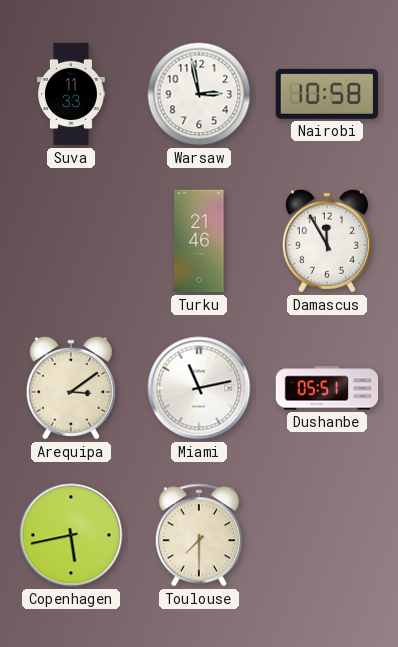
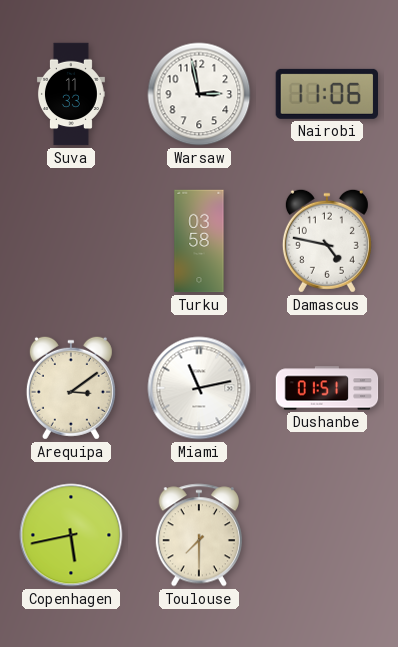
Nairobi: 10:58 -> 11:06 (326, 94)
Turku: 21:46 -> 03:58 (199, 241)
Damascus: 11:55 -> 4:47 (327, 241)
Dushanbe: 05:51 -> 01:51 (327, 388)
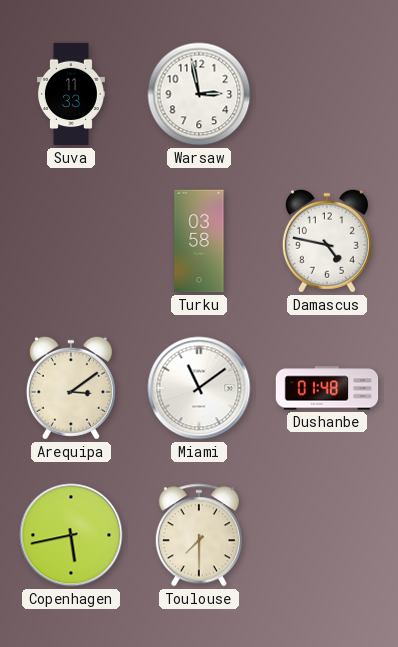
Nairobi: 11:06 -> none (326, 94)
Miami: 11:13 -> 11:09 (199, 388)
Dushanbe: 01:51 -> 01:48 (327, 388)
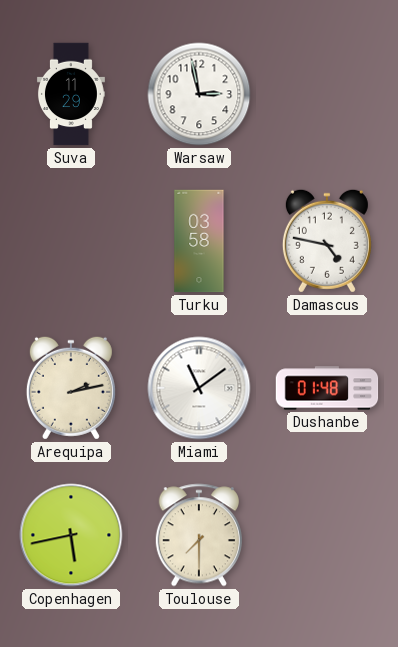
Suva: 11:33 -> 11:29 (71, 94)
Arequipa: 3:09 -> 2:13 (71, 388)
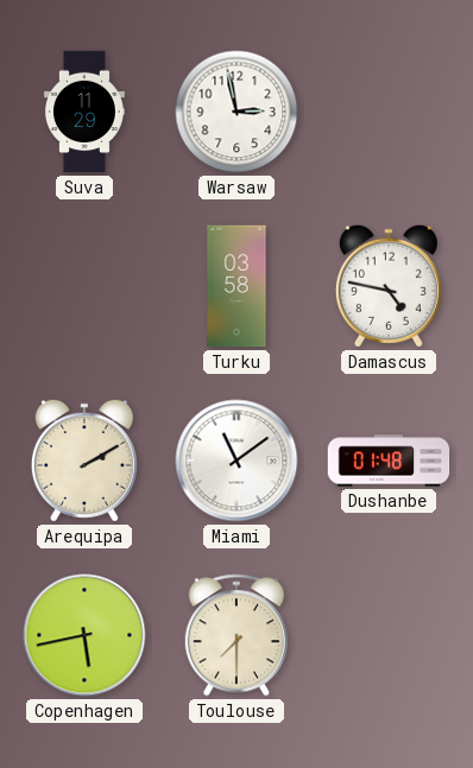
Arequipa: 2:13 -> 2:10 (84, 461)
